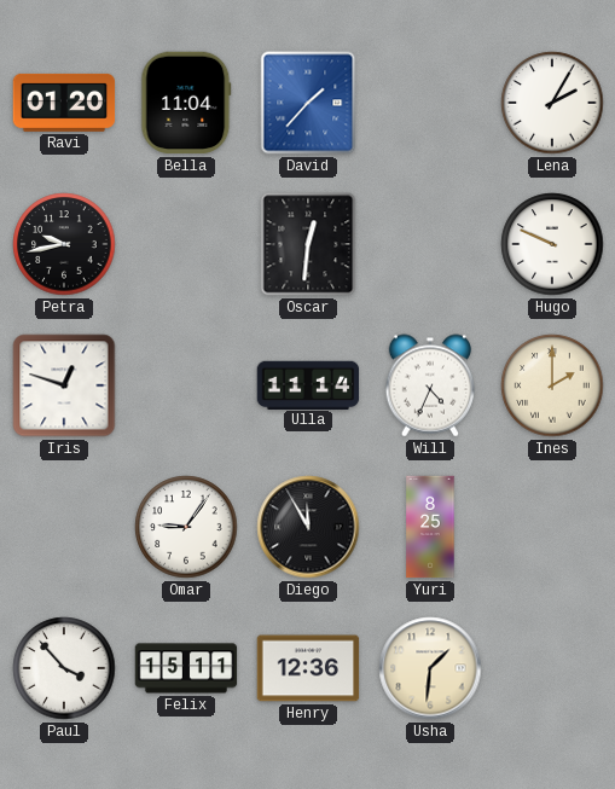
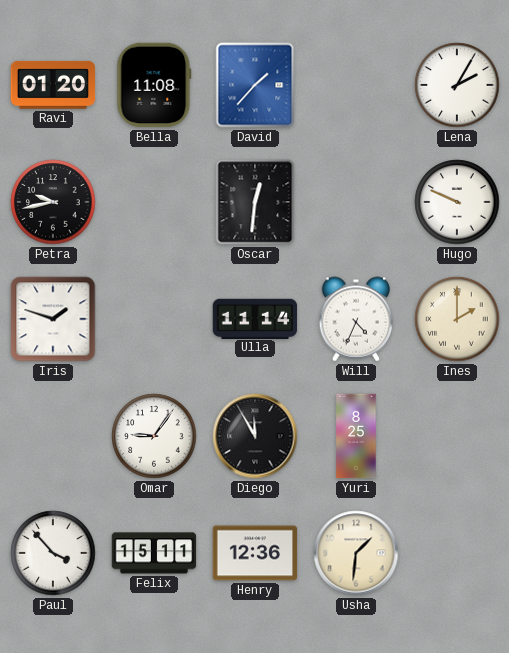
Bella: 11:04 -> 11:08 (154, 85)
Iris: 12:48 -> 1:48 (53, 319)
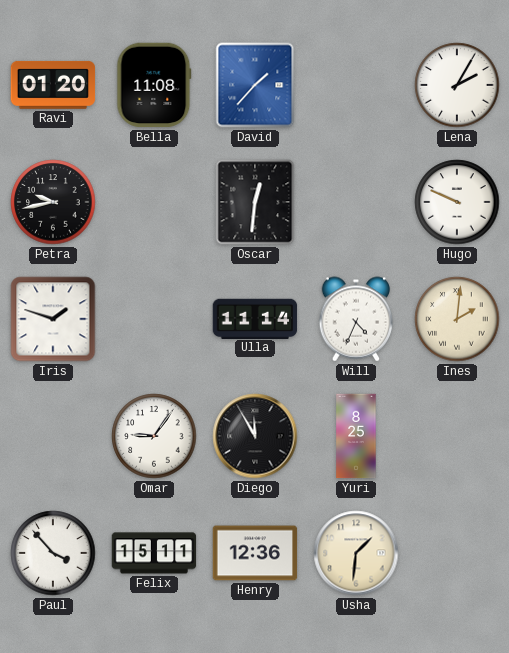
Ines: 2:00 -> 2:01 (457, 319)
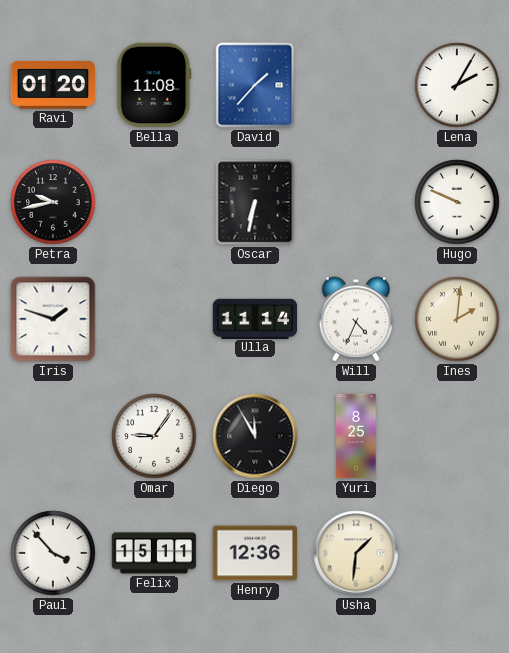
Oscar: 12:31 -> 6:32 (255, 202)
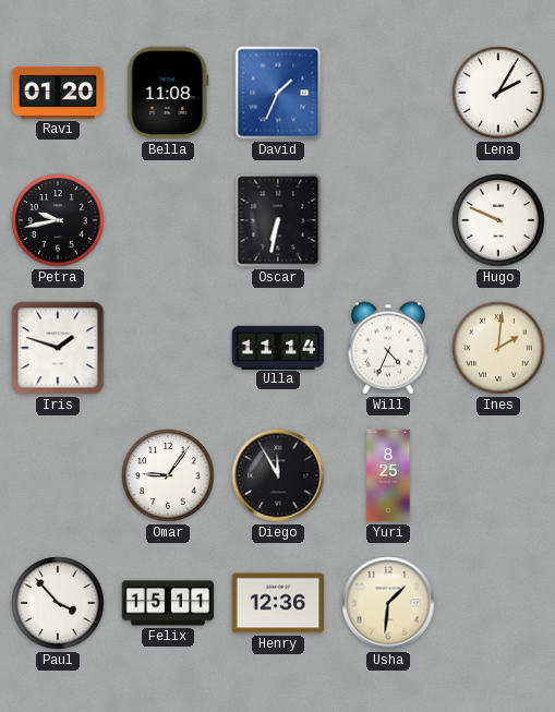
David: 1:37 -> 1:34 (278, 93)
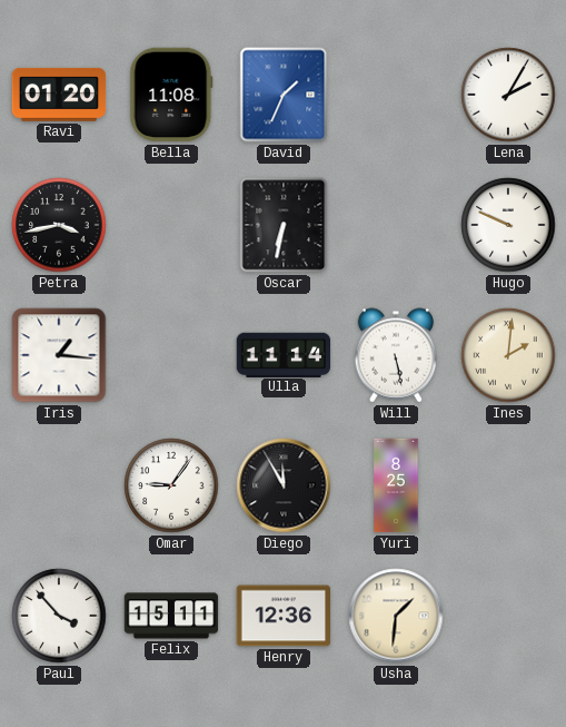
Petra: 9:43 -> 3:43 (59, 225)
Iris: 1:48 -> 1:16 (59, 355)
Will: 4:34 -> 5:28 (396, 355)
